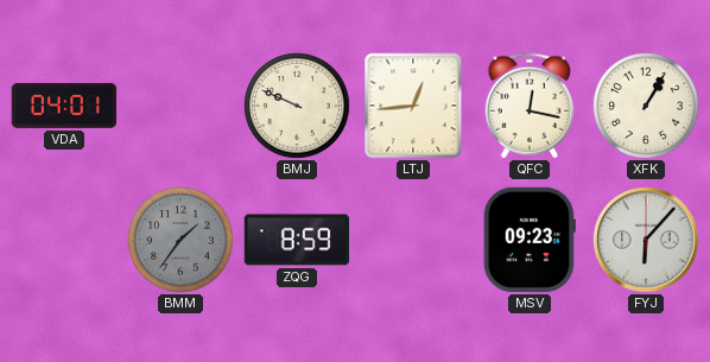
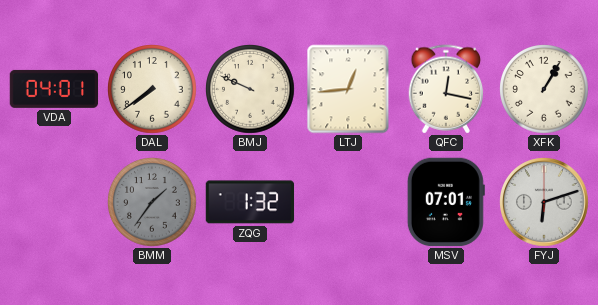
DAL: none -> 7:39 (152, 89)
ZQG: 8:59 -> 1:32 (250, 202)
MSV: 09:23 -> 07:01 (446, 202)
FYJ: 6:07 -> 6:12 (544, 202)
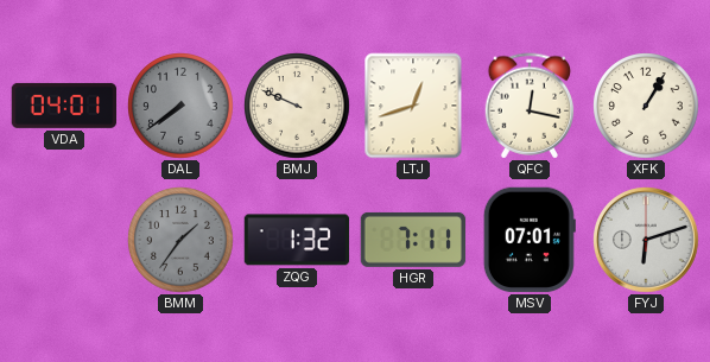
DAL dial: cream -> grey (180, 106)
LTJ: 12:44 -> 12:42 (413, 106)
HGR: none -> 7:11 (413, 240)
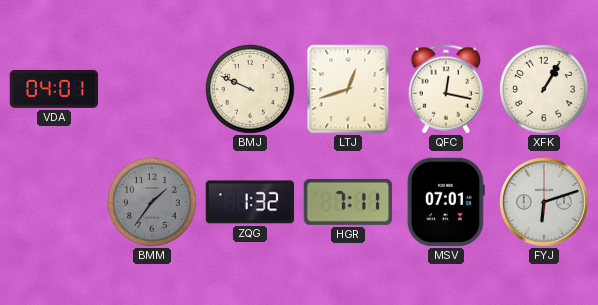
DAL: 7:39 -> none (180, 106)
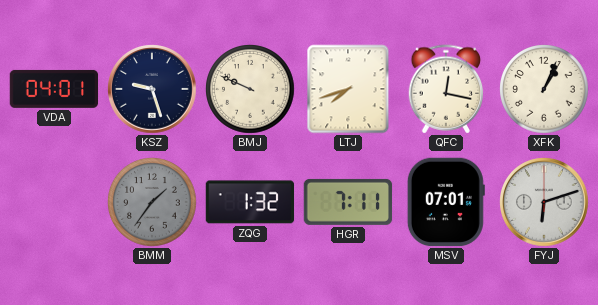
KSZ: none -> 9:27 (152, 89)
LTJ: 12:42 -> 7:42 (348, 89)
XFK: 1:05 -> 1:04 (544, 89)
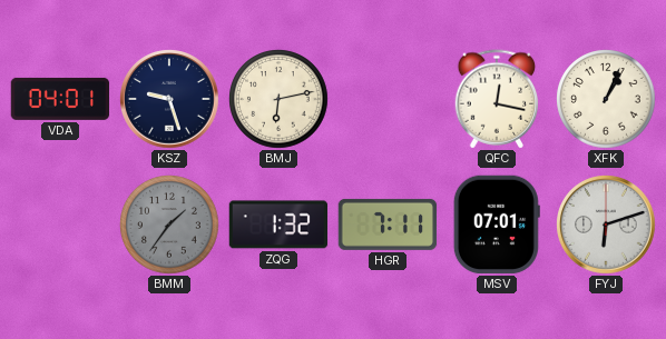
BMJ: 9:49 -> 6:13 (278, 99)
LTJ: 7:42 -> none (348, 89)
